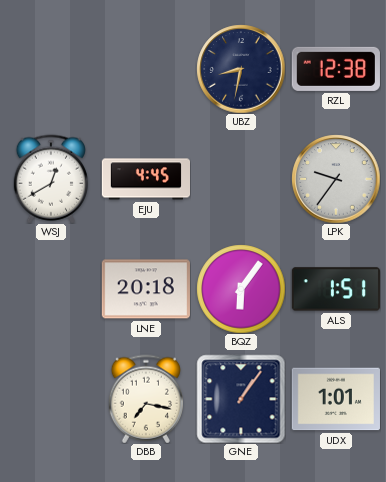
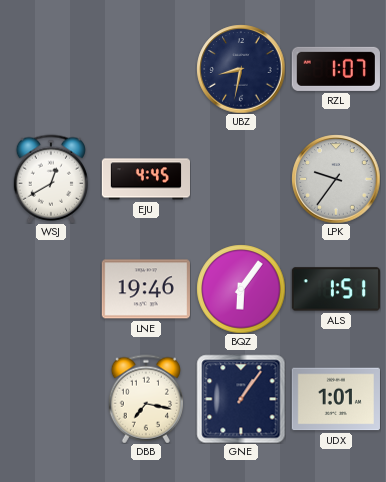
RZL: 12:38 -> 1:07 (336, 69)
LNE: 20:18 -> 19:46 (146, 289)
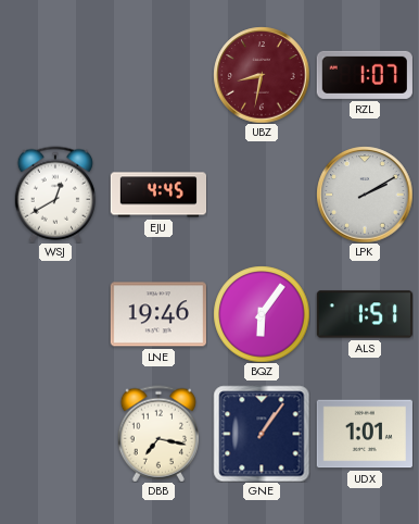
UBZ dial: navy -> burgundy (262, 75)
LPK: 9:36 -> 2:10 (365, 195)
